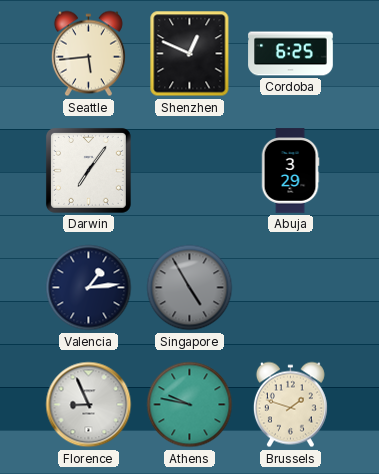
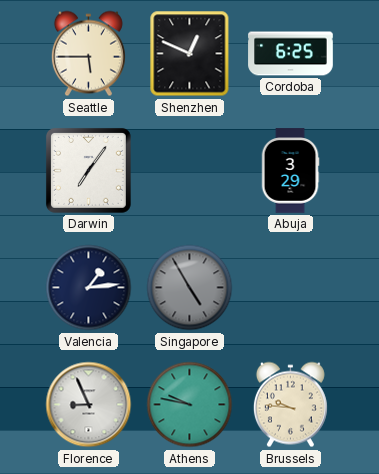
Seattle: 5:44 -> 5:45 (88, 54)
Brussels: 1:48 -> 9:46 (290, 405)
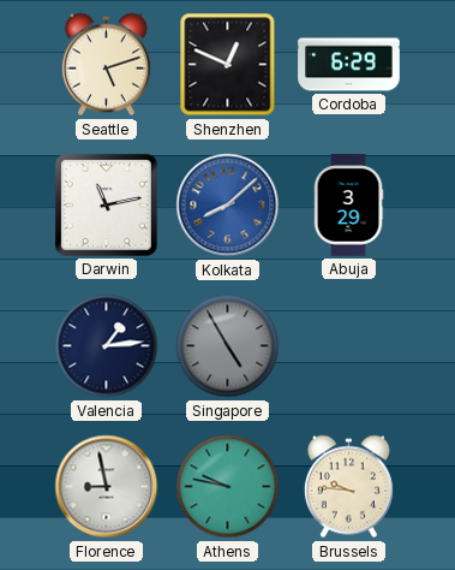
Seattle: 5:45 -> 5:12 (106, 65)
Cordoba: 6:25 -> 6:29 (349, 65)
Darwin: 7:06 -> 11:13 (106, 204)
Kolkata: none -> 8:08 (228, 206)
Florence: 8:56 -> 8:58 (107, 487)
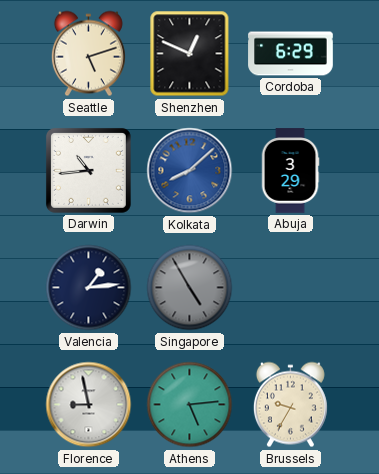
Darwin: 11:13 -> 10:44 (88, 170)
Athens: 9:47 -> 5:14 (190, 405)
Brussels: 9:46 -> 9:35 (290, 405)
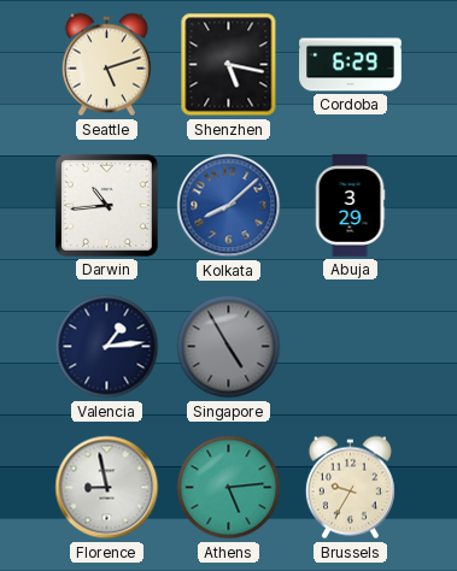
Shenzhen: 12:49 -> 5:17 (229, 65)
